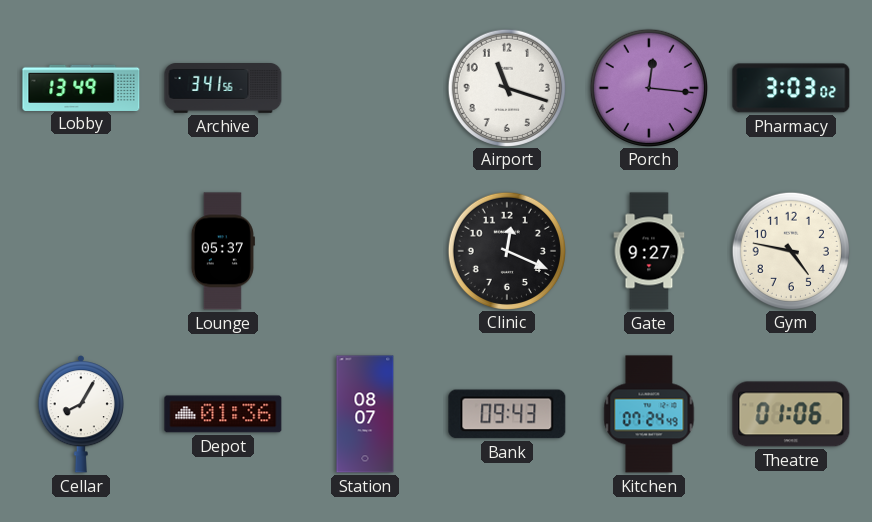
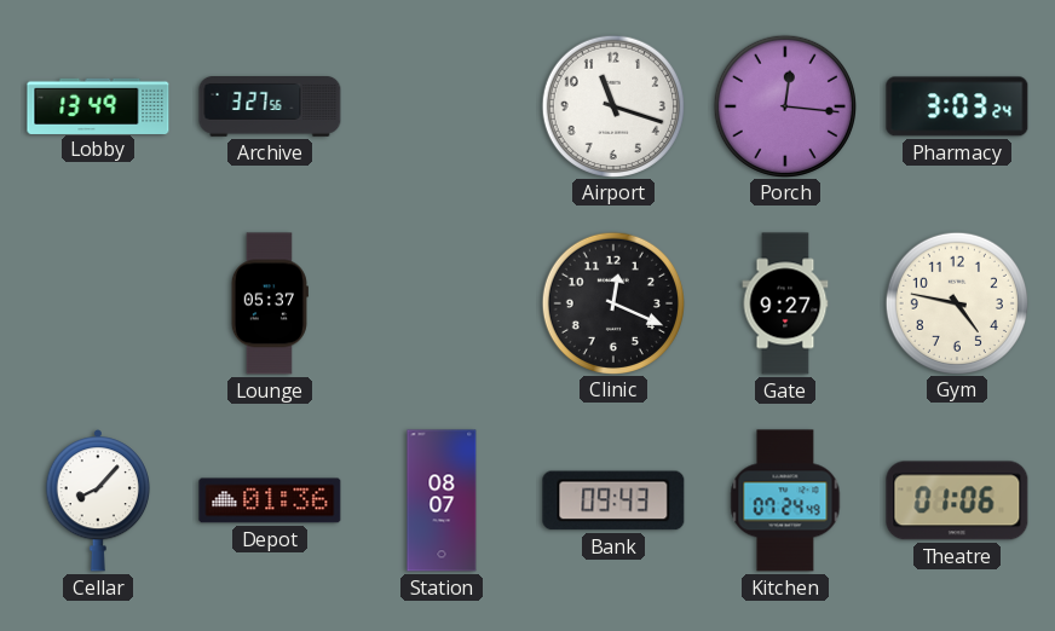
Archive: 3:41 -> 3:27 (270, 108)
Pharmacy: 3:03:02 -> 3:03:24 (957, 106)
Cellar: 8:05 -> 8:07 (97, 500)
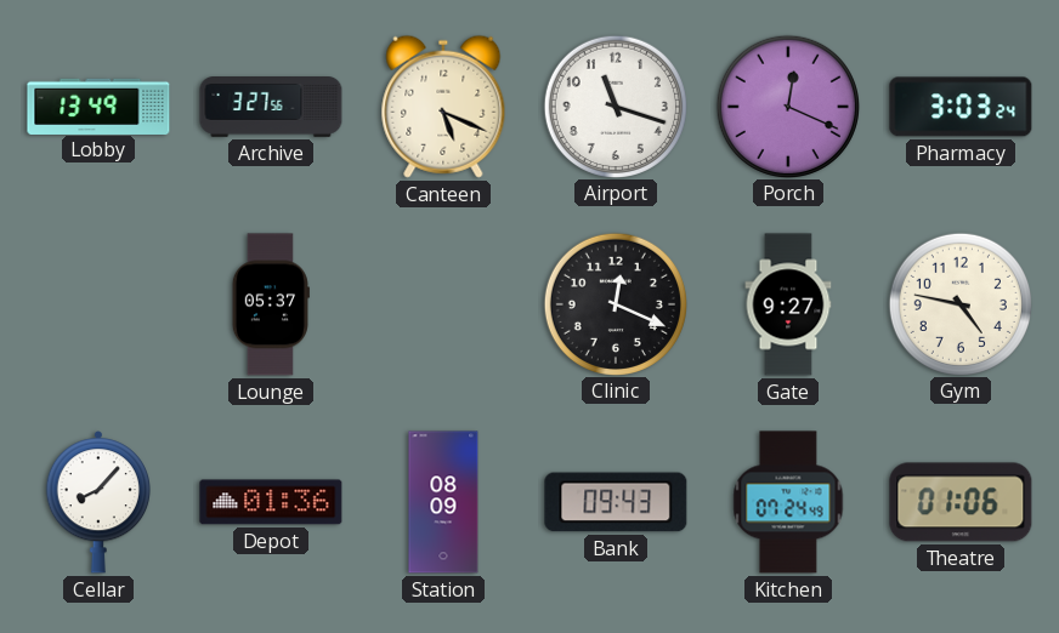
Canteen: none -> 5:19 (443, 107)
Porch: 12:16 -> 12:19 (787, 105)
Station: 08:07 -> 08:09 (443, 502)
